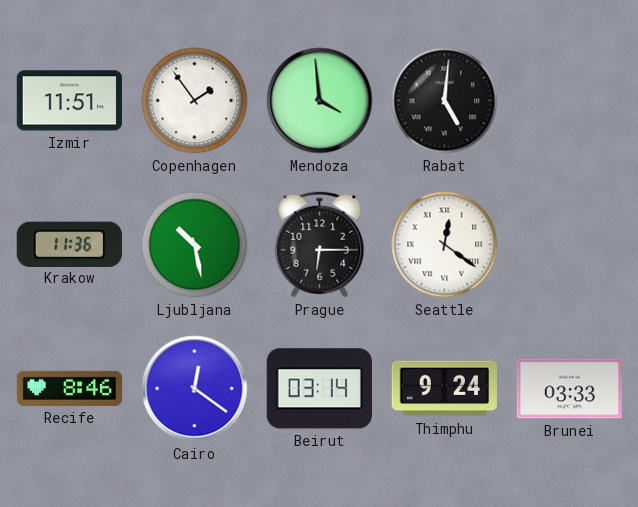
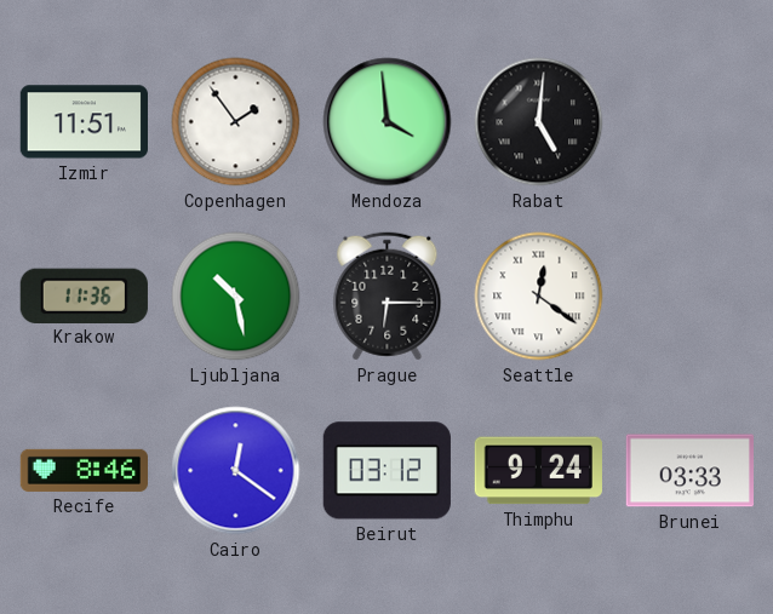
Beirut: 03:14 -> 03:12 (386, 471)
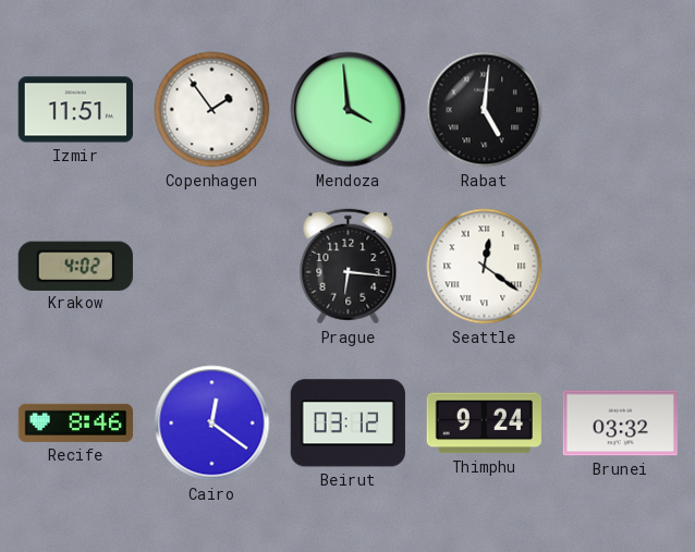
Krakow: 11:36 -> 4:02 (75, 266)
Ljubljana: 10:28 -> none (236, 297)
Prague: 6:15 -> 6:16 (349, 267)
Brunei: 03:33 -> 03:32 (620, 424)
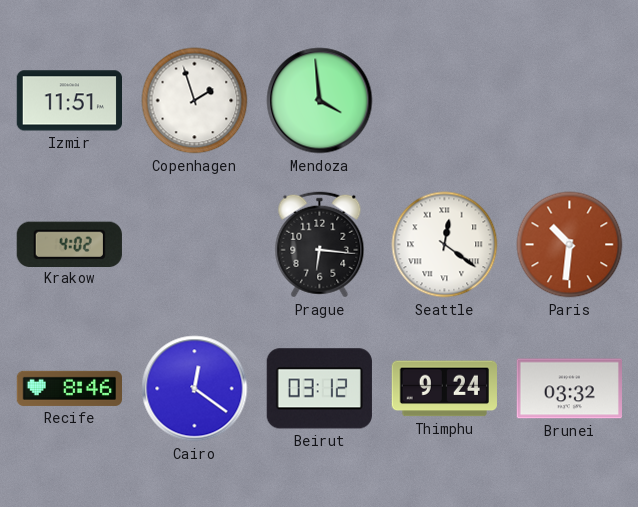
Copenhagen: 1:54 -> 1:57 (195, 101)
Rabat: 5:01 -> none (485, 110)
Paris: none -> 10:31 (570, 245)
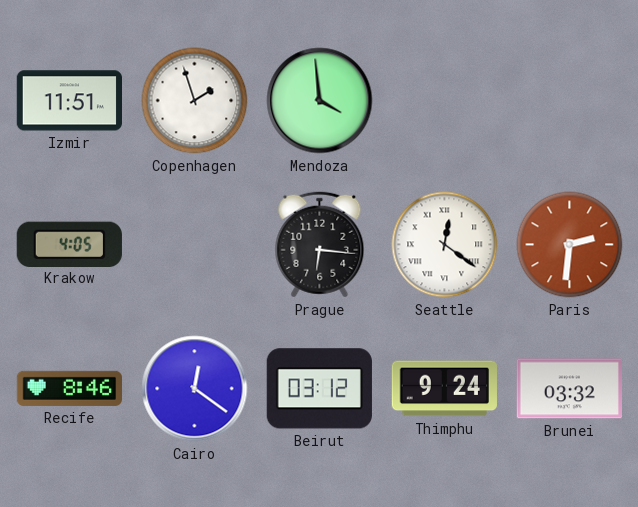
Krakow: 4:02 -> 4:05 (69, 244)
Paris: 10:31 -> 2:31 (570, 245)
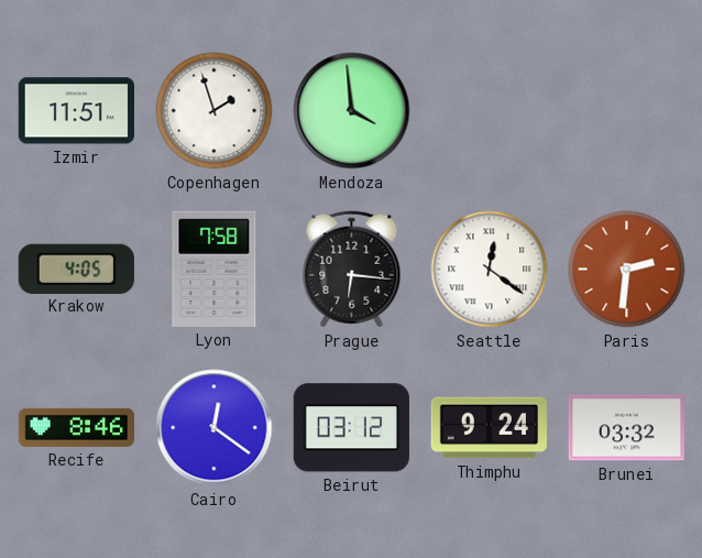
Lyon: none -> 7:58 (215, 269)
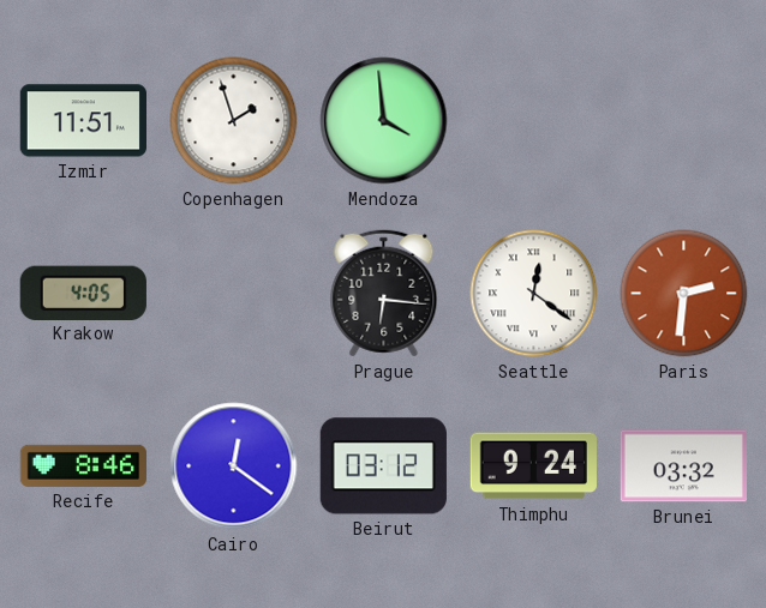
Lyon: 7:58 -> none (215, 269)
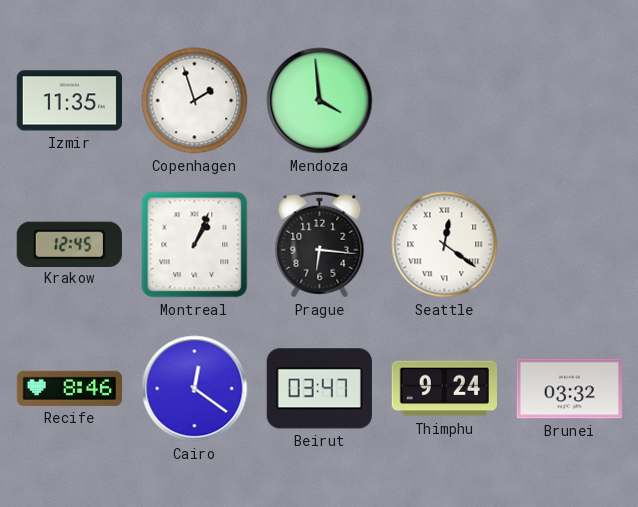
Izmir: 11:51 -> 11:35 (69, 101)
Krakow: 4:05 -> 12:45 (69, 244)
Montreal: none -> 1:04 (195, 245)
Paris: 2:31 -> none (684, 294)
Beirut: 03:12 -> 03:47 (319, 389)
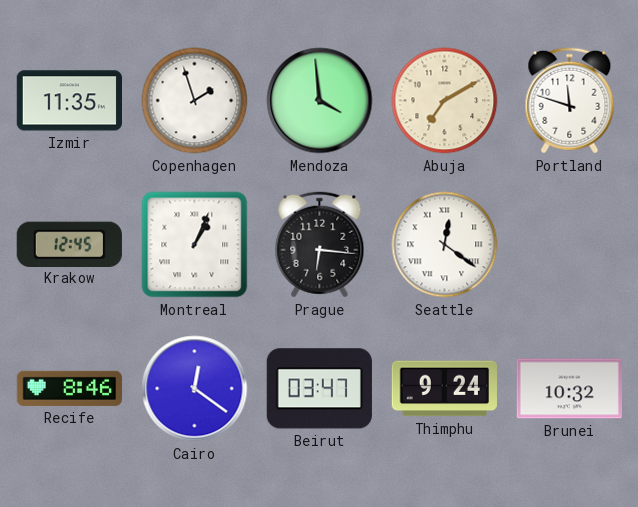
Abuja: none -> 7:10 (445, 101)
Portland: none -> 11:48 (570, 101)
Brunei: 03:32 -> 10:32 (569, 389)
